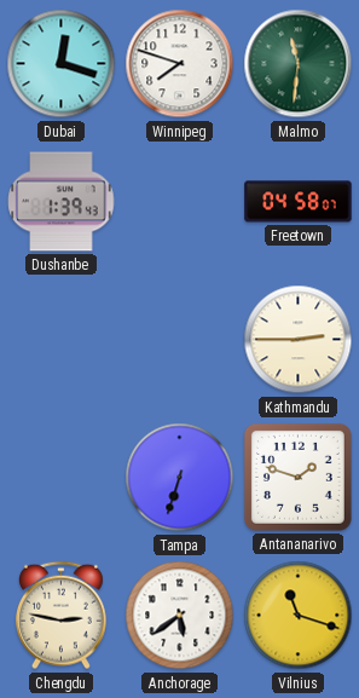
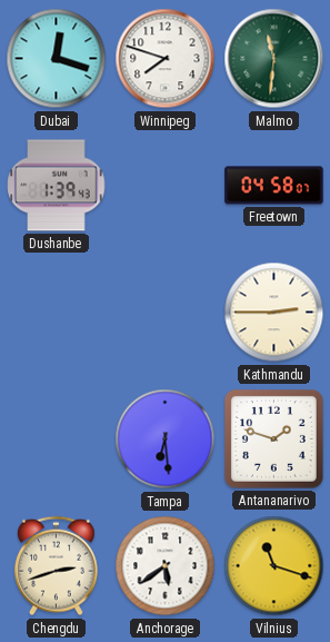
Tampa: 6:33 -> 6:29 (166, 439)
Chengdu: 2:47 -> 2:42 (56, 566)
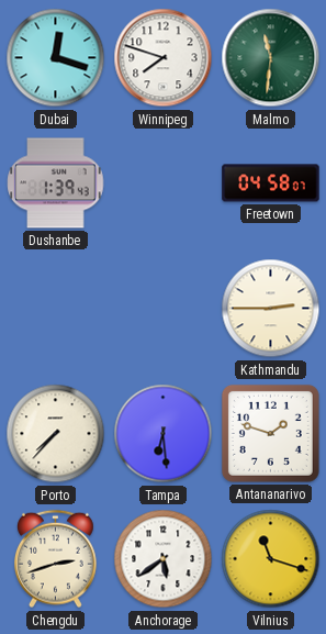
Porto: none -> 7:37 (56, 434)
